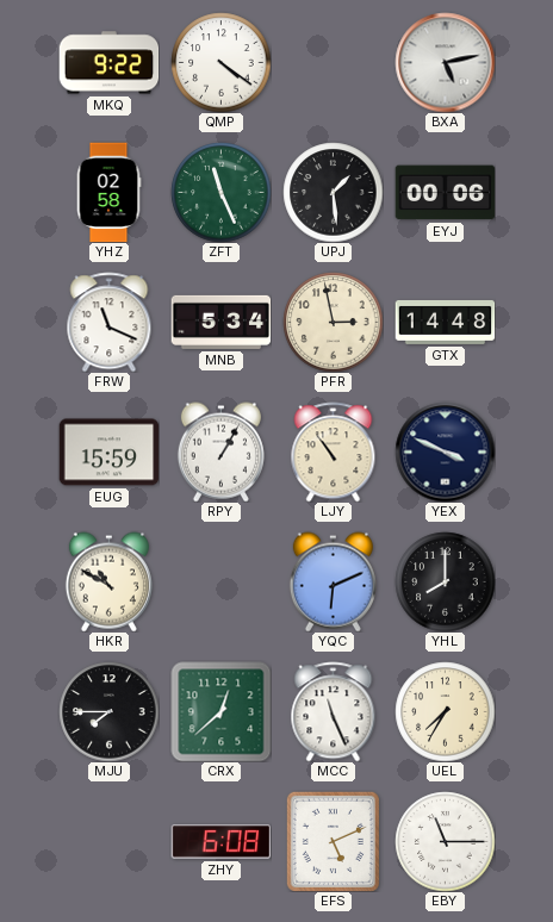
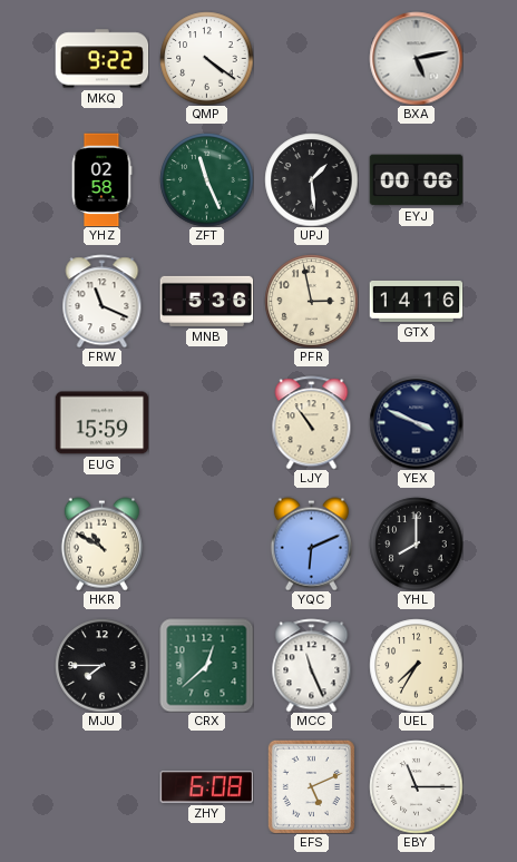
MNB: 5:34 -> 5:36 (206, 301)
GTX: 14:48 -> 14:16 (416, 301)
RPY: 1:05 -> none (220, 451)
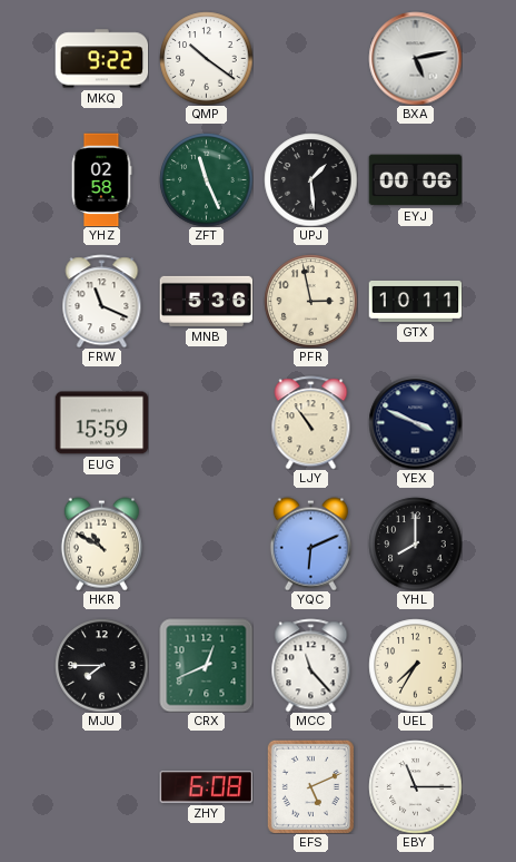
QMP: 4:21 -> 10:21 (206, 58)
GTX: 14:16 -> 10:11 (415, 301)
CRX: 12:38 -> 12:41 (206, 665)
MCC: 11:26 -> 11:23 (311, 665)
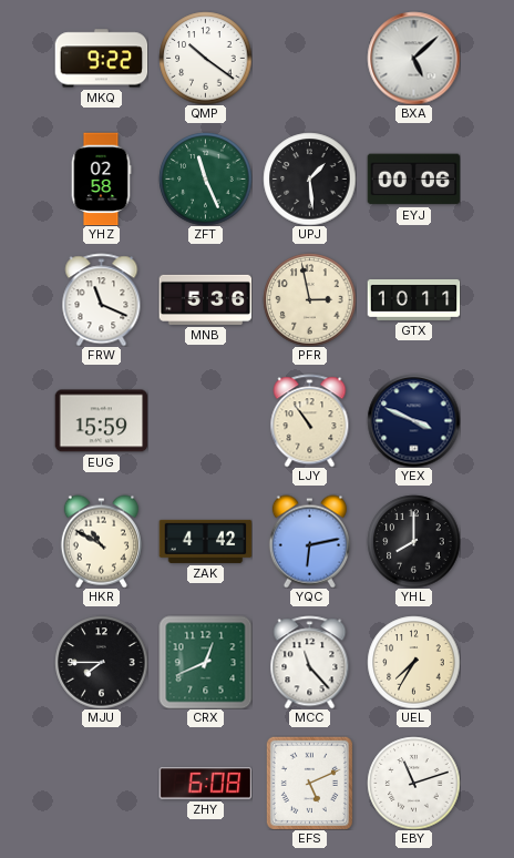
BXA: 5:13 -> 5:08 (413, 58)
ZAK: none -> 4:42 (205, 541)
YQC: 6:11 -> 6:13 (309, 541)
EBY: 11:15 -> 11:12 (413, 783)
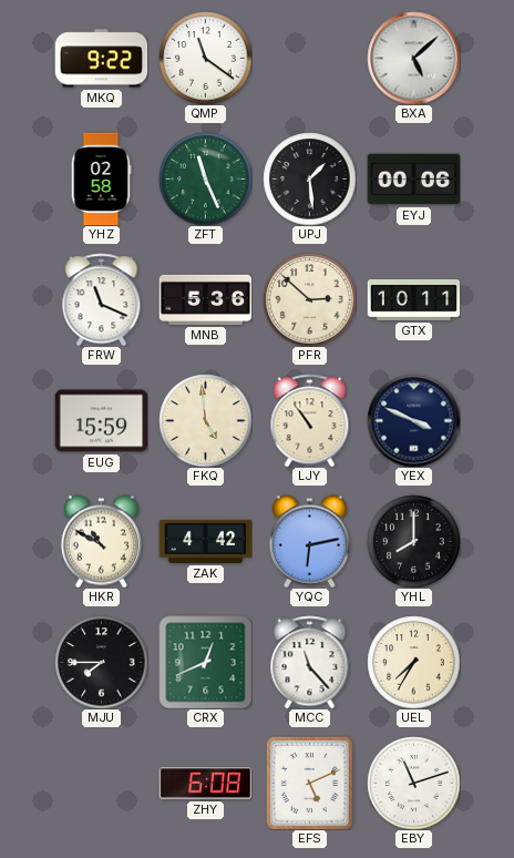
QMP: 10:21 -> 11:21 (205, 58)
PFR: 2:58 -> 2:52 (309, 299)
FKQ: none -> 4:59 (205, 420)
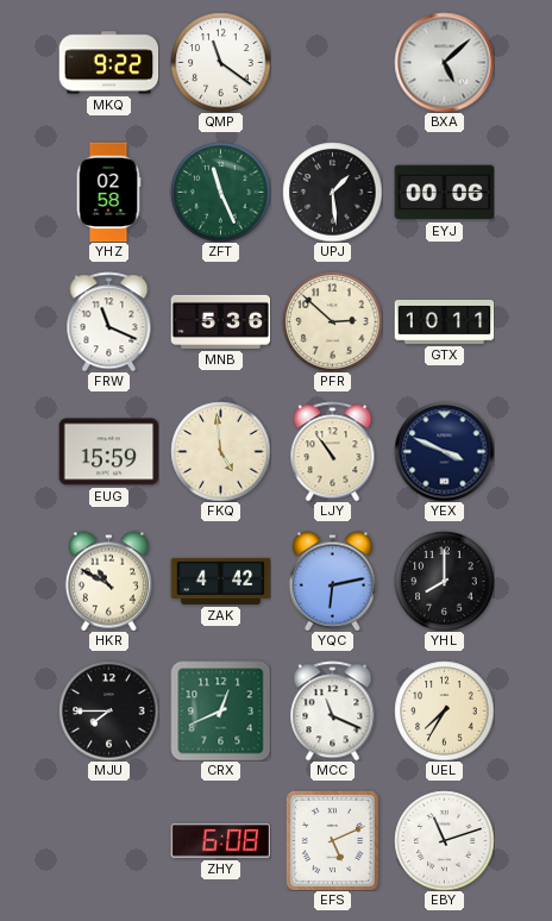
MCC: 11:23 -> 11:19 (333, 710)
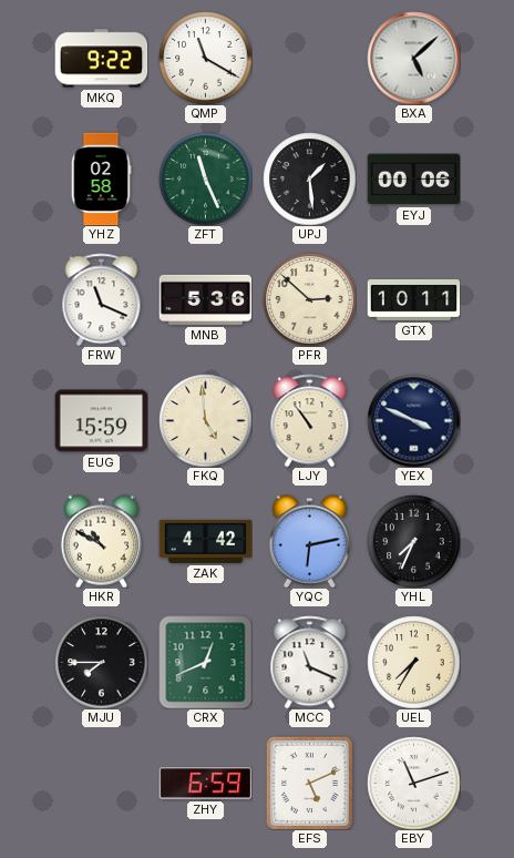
QMP: 11:21 -> 11:20 (205, 58)
YHL: 8:00 -> 7:34 (413, 541)
ZHY: 6:08 -> 6:59 (205, 784)
